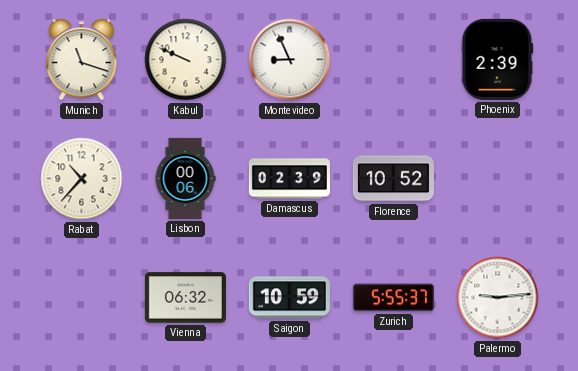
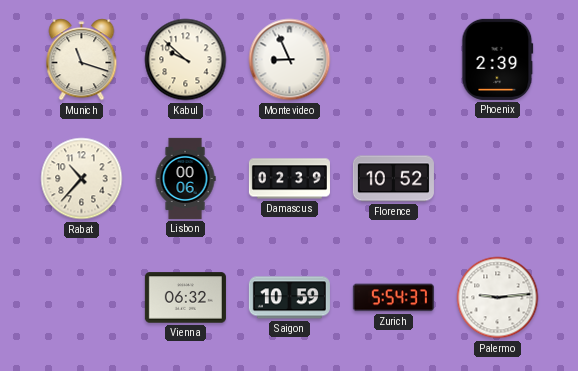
Kabul: 9:49 -> 9:52 (186, 60)
Zurich: 5:55 -> 5:54 (393, 298)
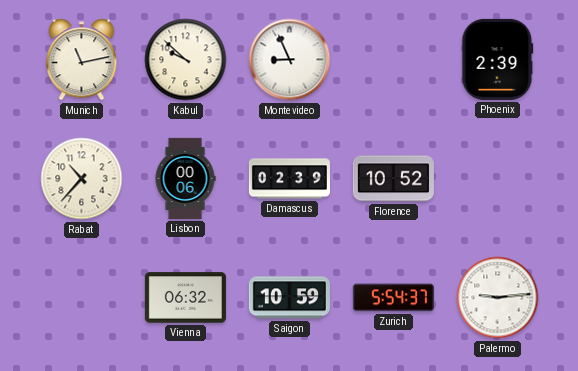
Munich: 11:18 -> 11:13 (82, 60)
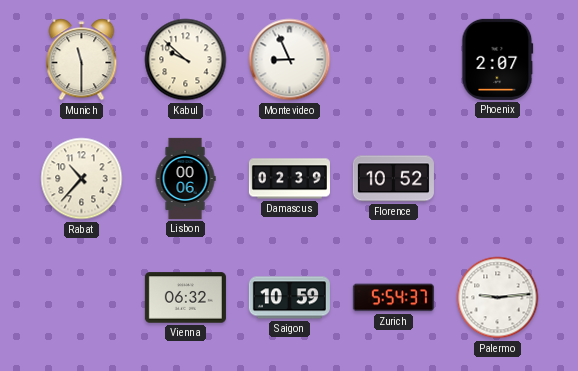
Munich: 11:13 -> 11:30 (82, 60)
Phoenix: 2:39 -> 2:07 (498, 59)
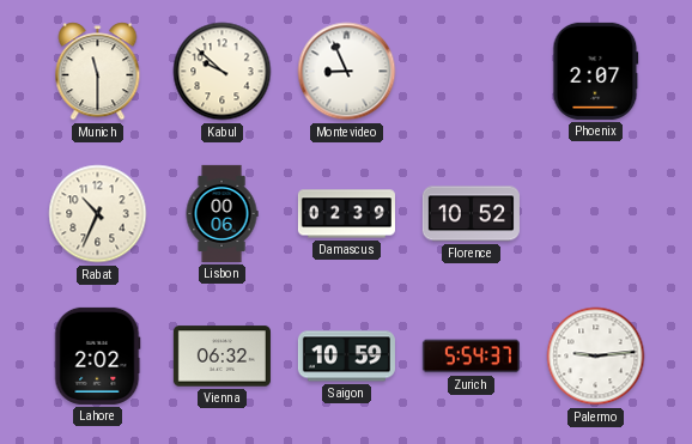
Rabat: 10:37 -> 10:34 (98, 214)
Lahore: none -> 2:02 (97, 355)
